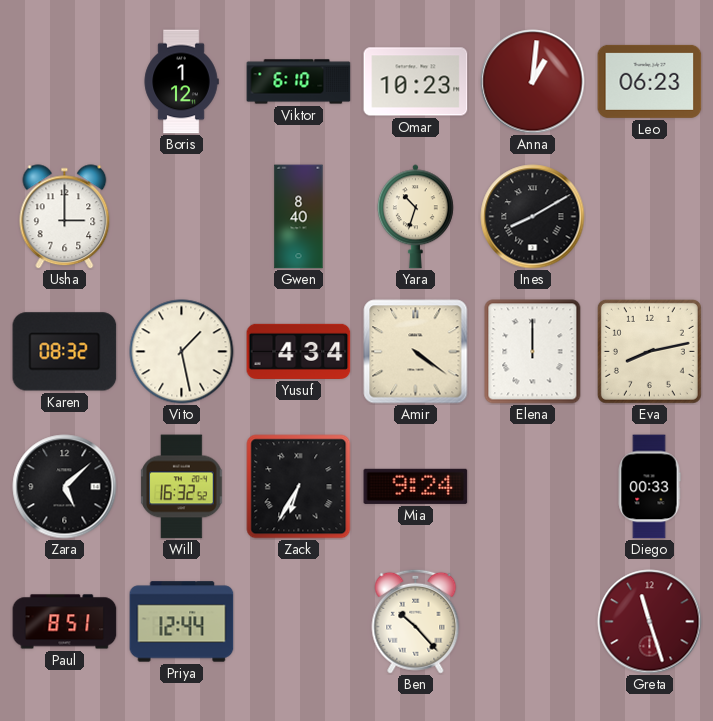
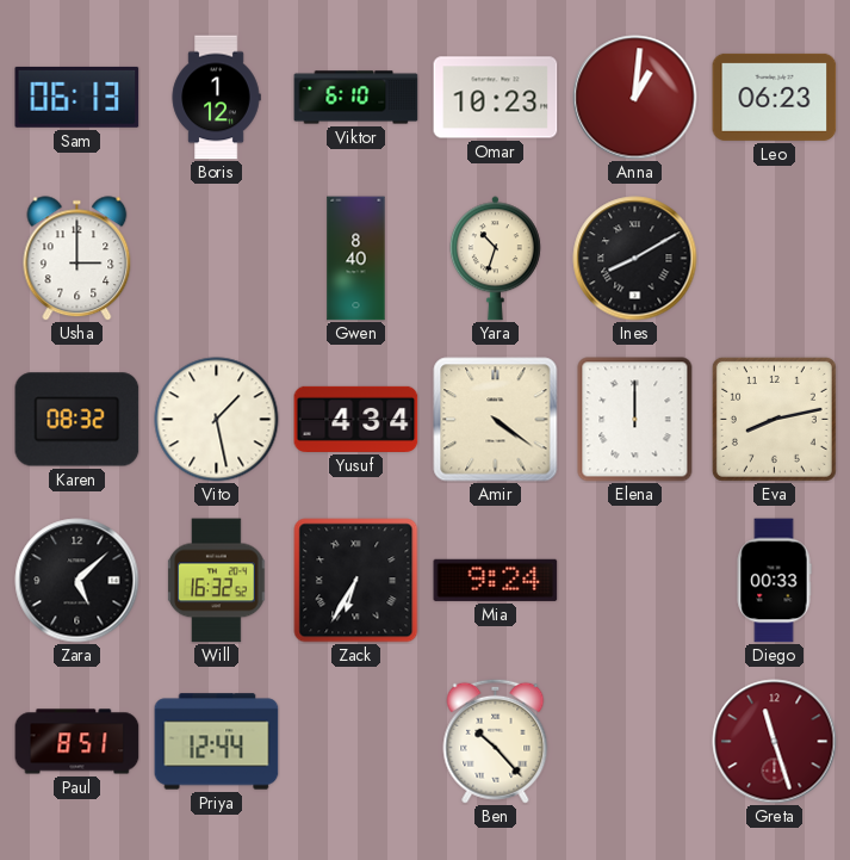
Sam: none -> 06:13 (77, 97)
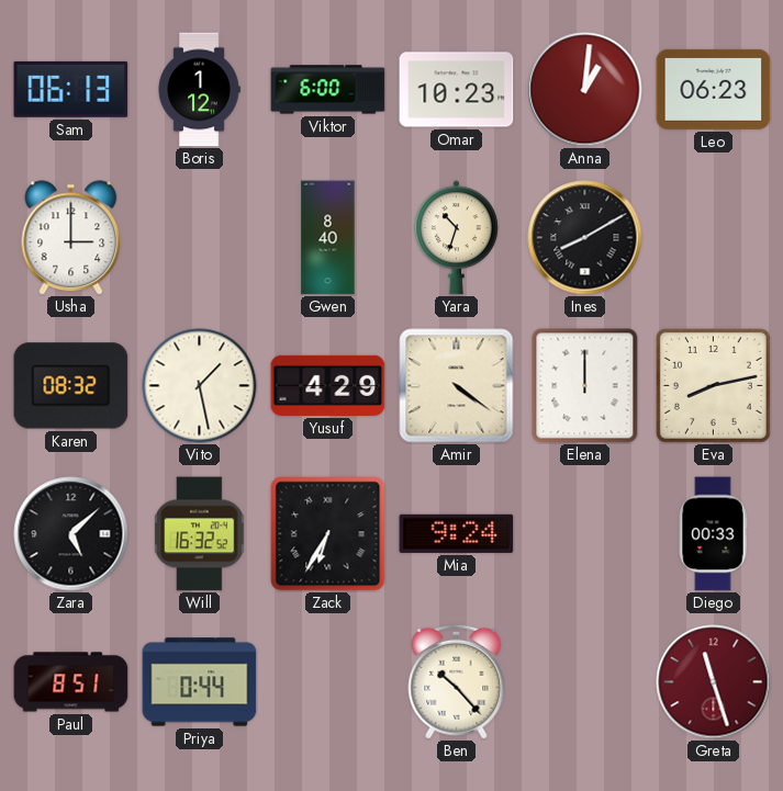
Viktor: 6:10 -> 6:00 (328, 90)
Yusuf: 4:34 -> 4:29 (328, 385)
Priya: 12:44 -> 0:44 (200, 682)
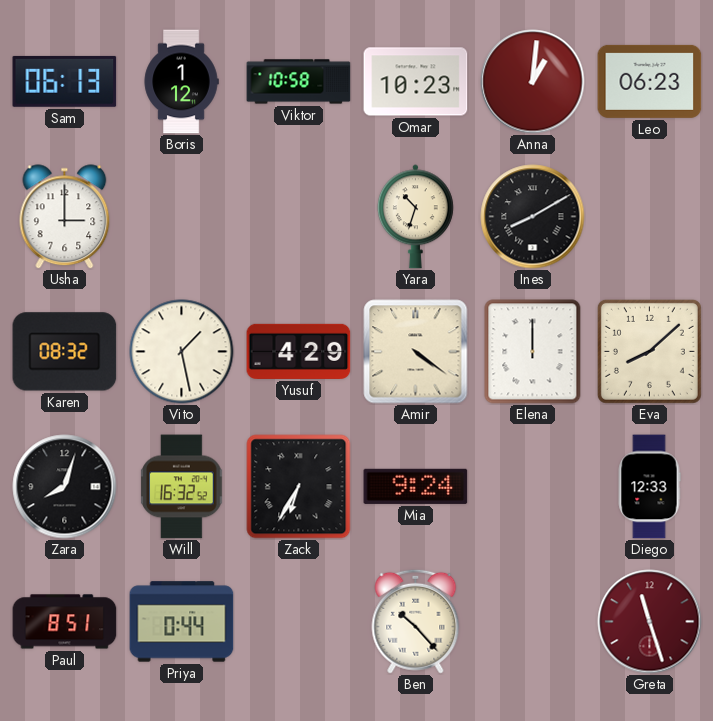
Viktor: 6:00 -> 10:58 (299, 82)
Gwen: 8:40 -> none (328, 238)
Eva: 8:13 -> 8:08 (649, 351)
Zara: 5:08 -> 8:03 (65, 487)
Diego: 00:33 -> 12:33 (649, 487)
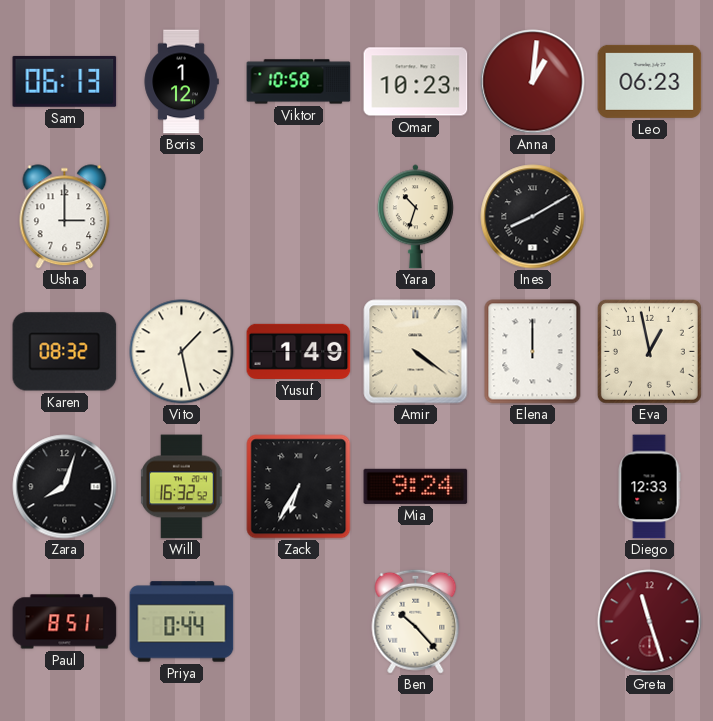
Yusuf: 4:29 -> 1:49 (299, 351)
Eva: 8:08 -> 12:58 (649, 351)
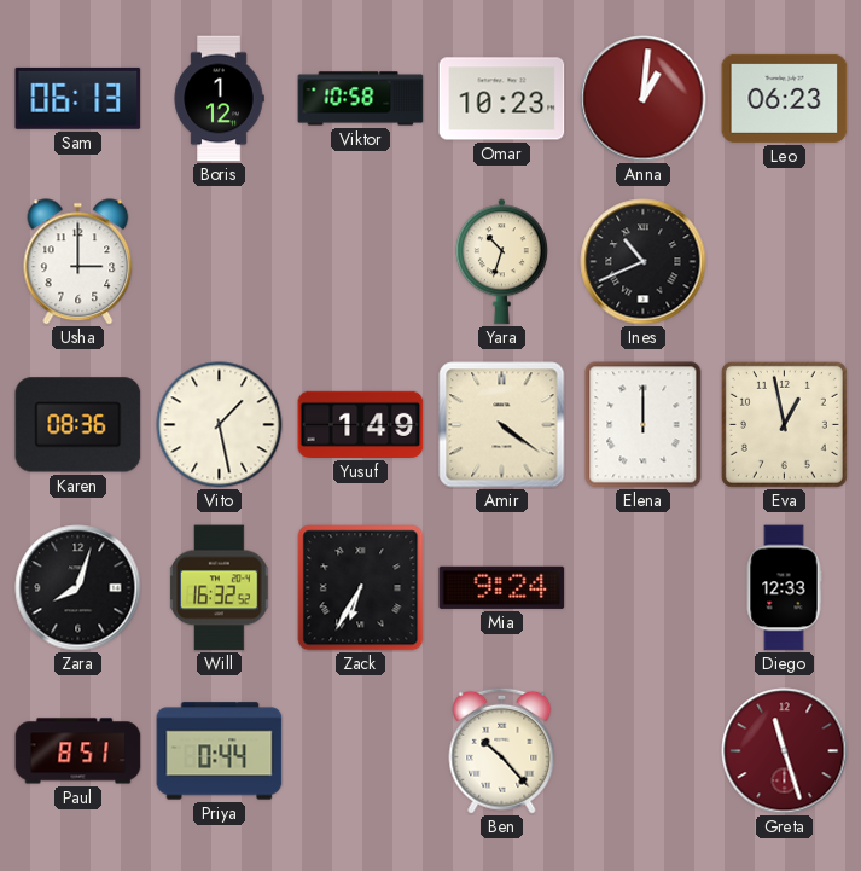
Ines: 8:10 -> 10:41 (644, 262)
Karen: 08:32 -> 08:36 (78, 425)
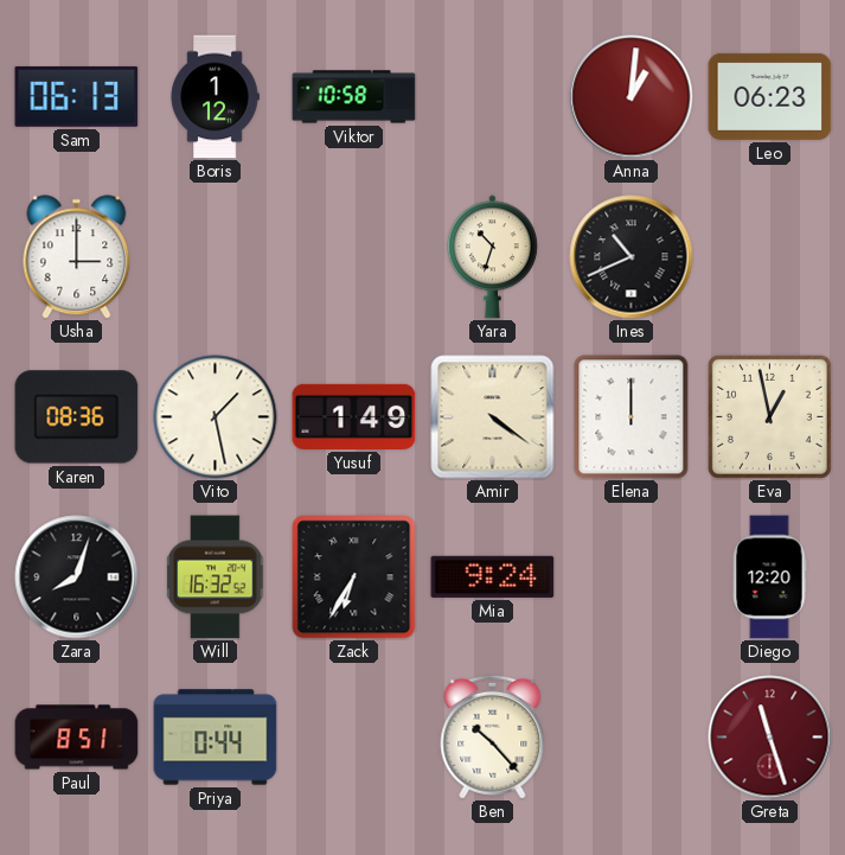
Omar: 10:23 -> none (502, 99)
Diego: 12:33 -> 12:20 (769, 578)
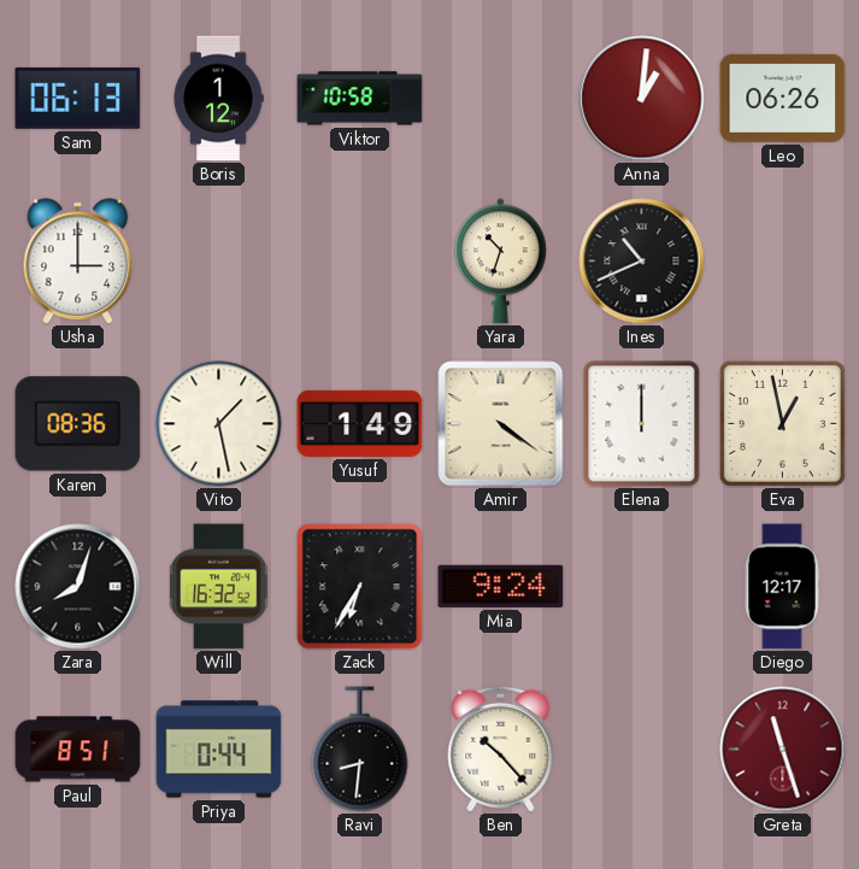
Leo: 06:23 -> 06:26 (783, 98)
Diego: 12:20 -> 12:17 (782, 587)
Ravi: none -> 8:31 (360, 750)
